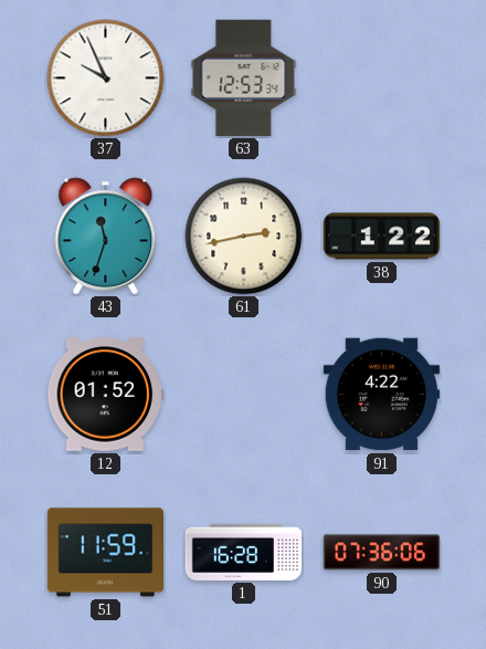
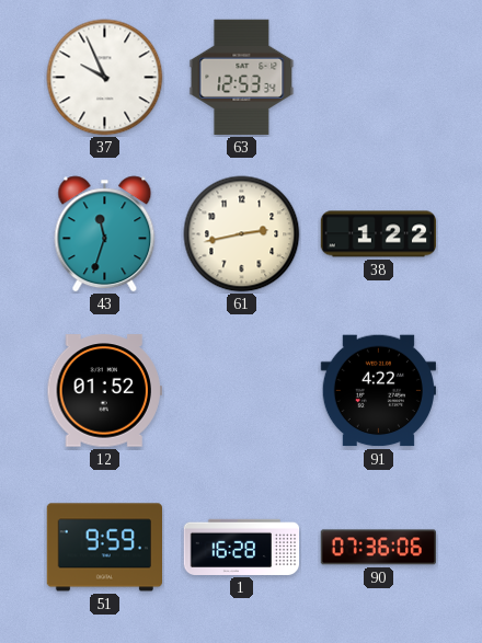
51: 11:59 -> 9:59 (104, 548)
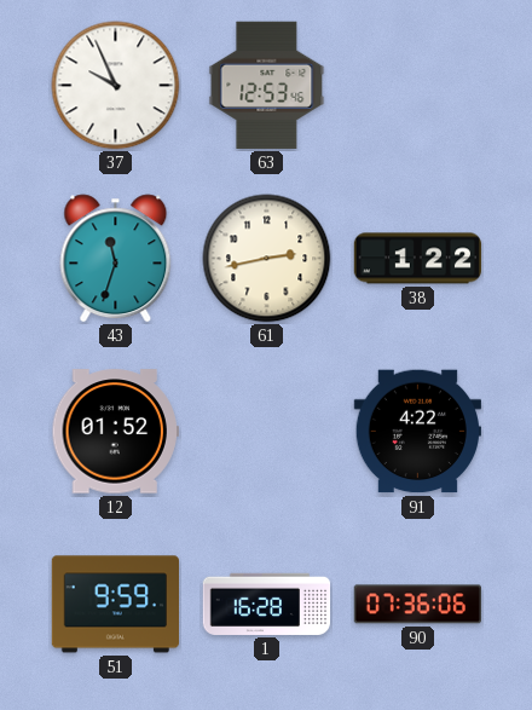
63: 12:53:34 -> 12:53:46 (267, 85)
